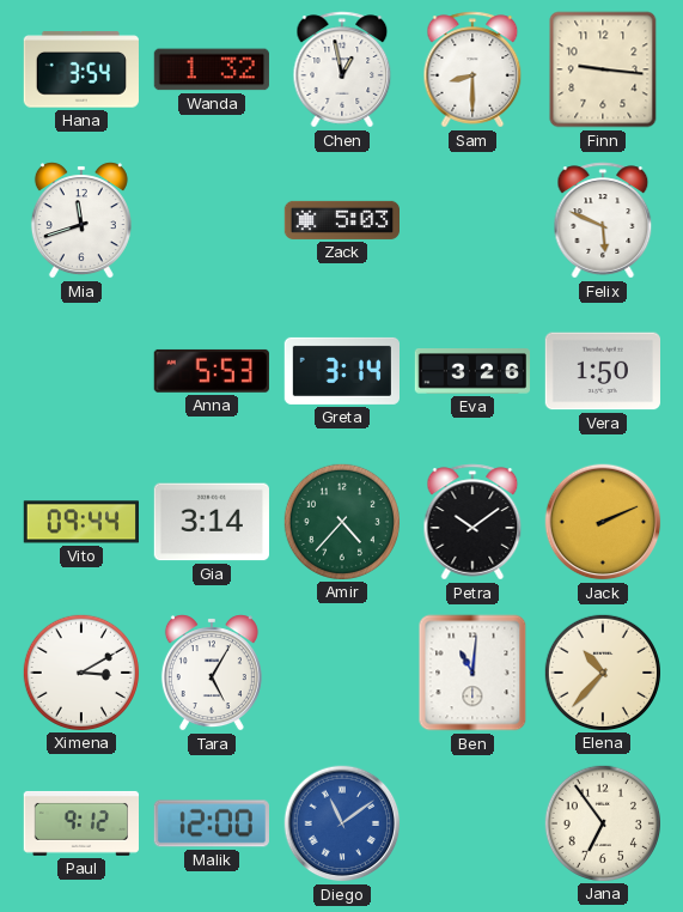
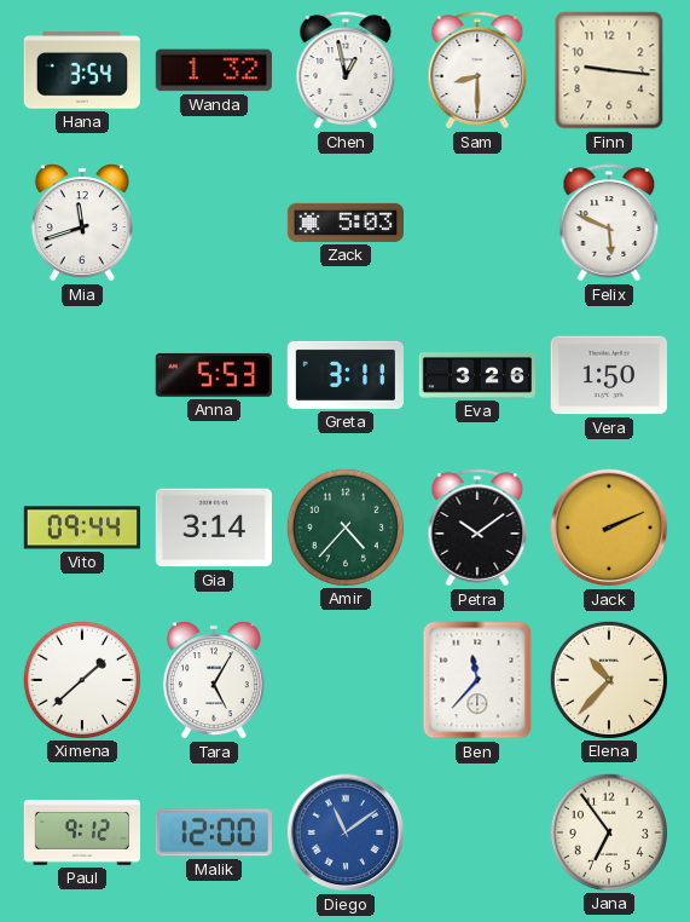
Greta: 3:14 -> 3:11 (344, 375)
Ximena: 3:10 -> 1:38 (81, 679)
Ben: 11:01 -> 11:37 (477, 680)
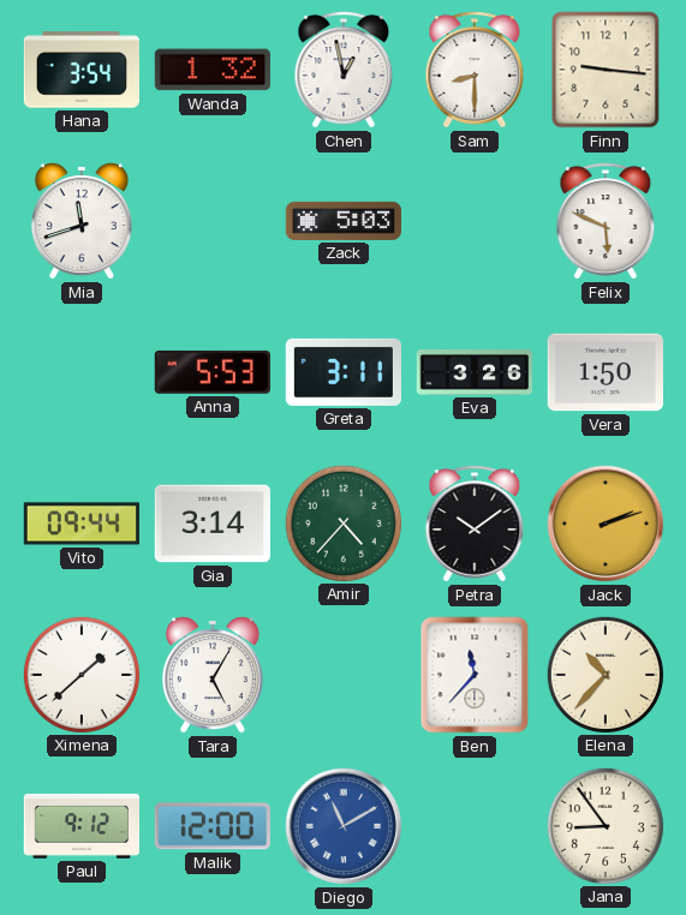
Jack: 2:11 -> 2:12 (606, 524)
Diego: 11:09 -> 11:10 (344, 826)
Jana: 6:54 -> 8:54 (604, 825)
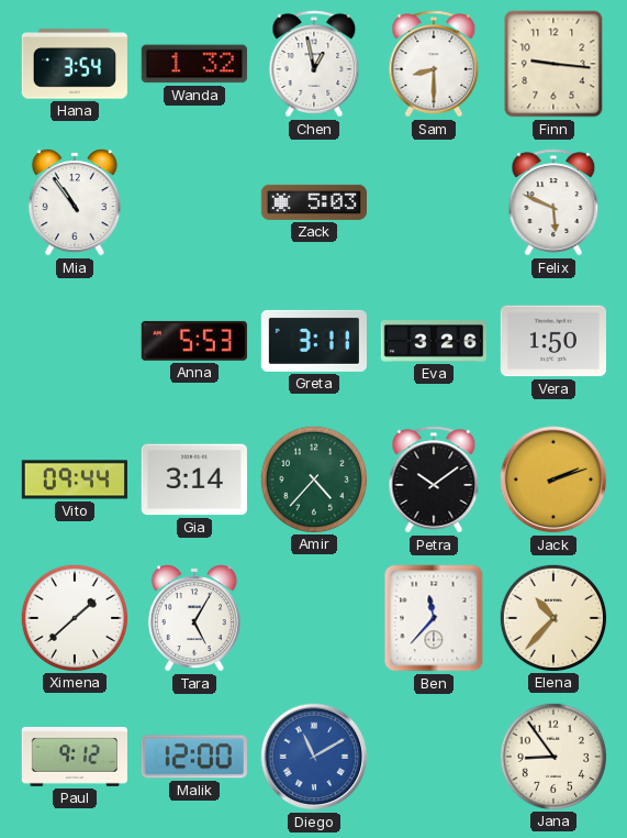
Mia: 11:42 -> 10:54 (75, 202)
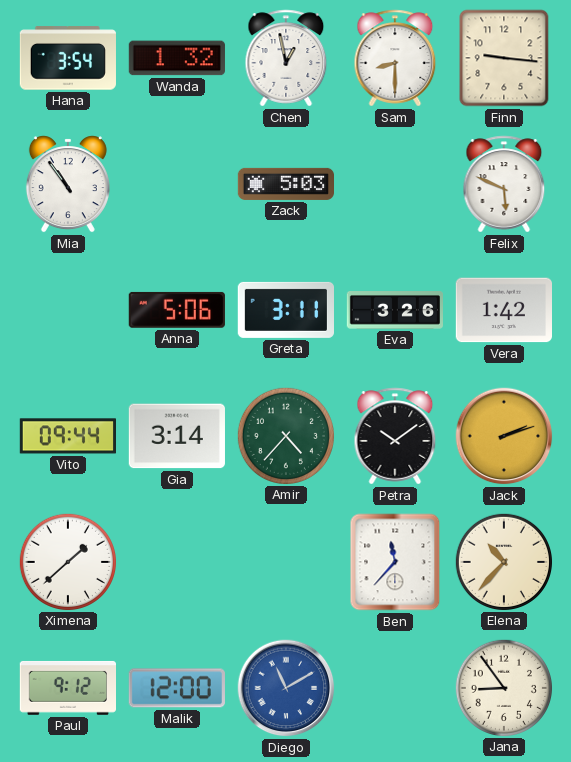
Anna: 5:53 -> 5:06 (177, 310)
Vera: 1:50 -> 1:42 (503, 310)
Tara: 5:05 -> none (194, 618)
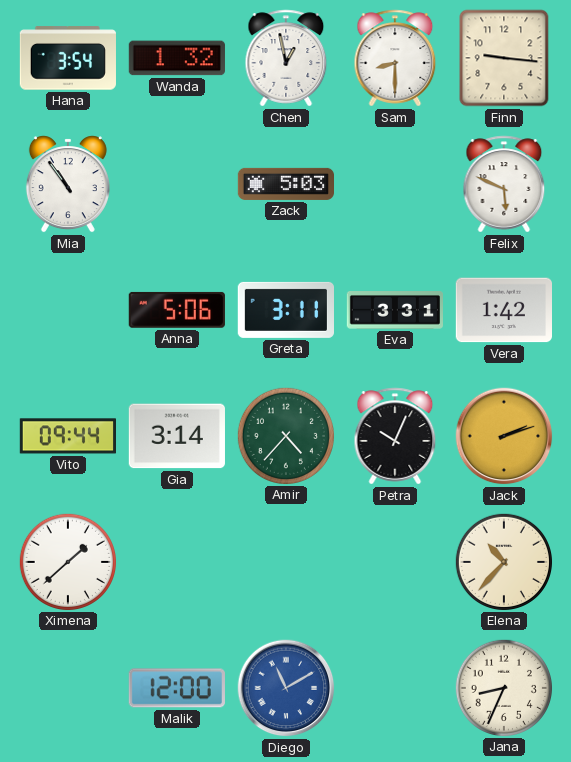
Eva: 3:26 -> 3:31 (394, 311)
Petra: 10:09 -> 10:04 (395, 436)
Ben: 11:37 -> none (395, 562)
Paul: 9:12 -> none (67, 688)
Jana: 8:54 -> 8:34 (503, 687)
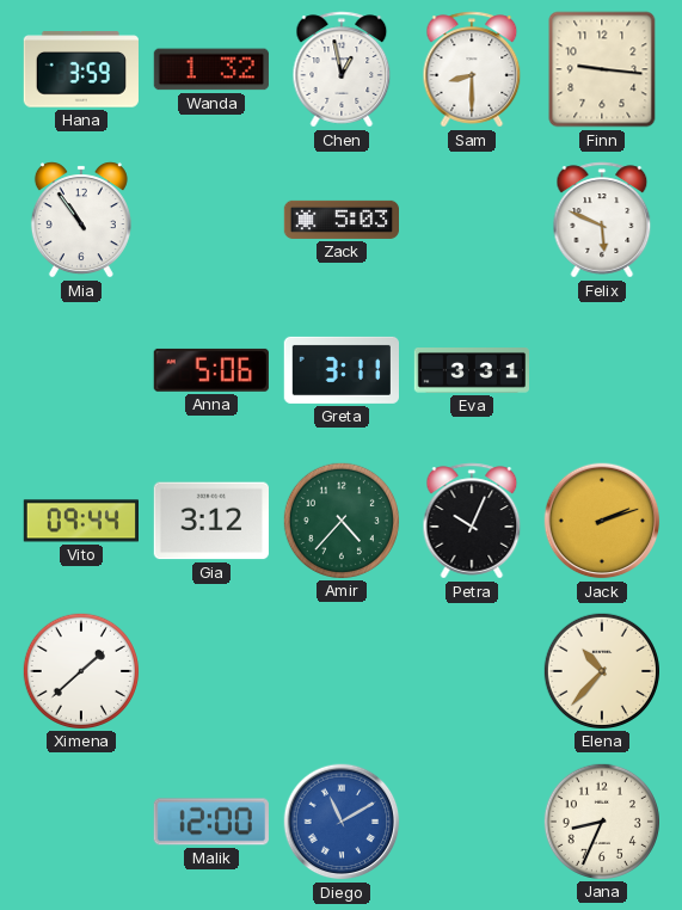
Hana: 3:54 -> 3:59 (81, 69)
Vera: 1:42 -> none (503, 310)
Gia: 3:14 -> 3:12 (211, 521)
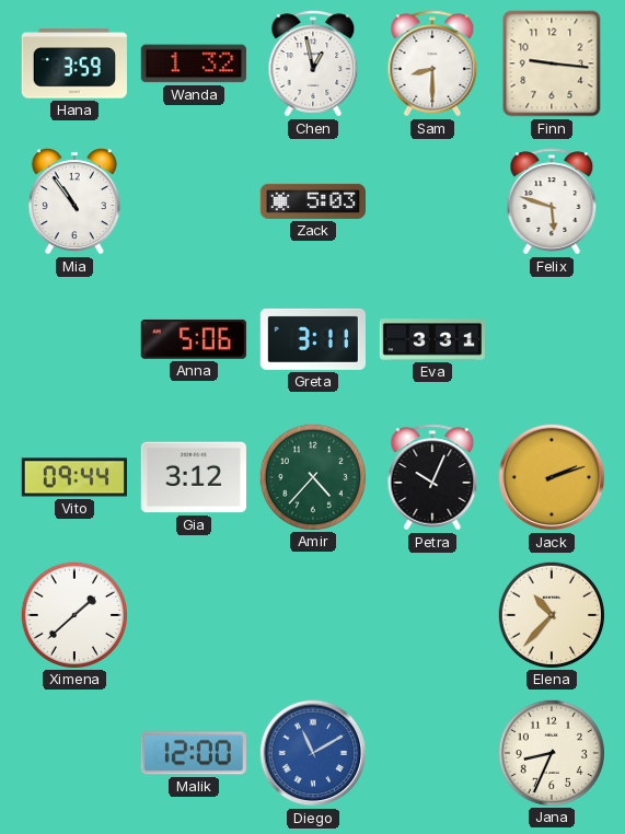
Felix: 5:49 -> 5:48 (552, 201)
